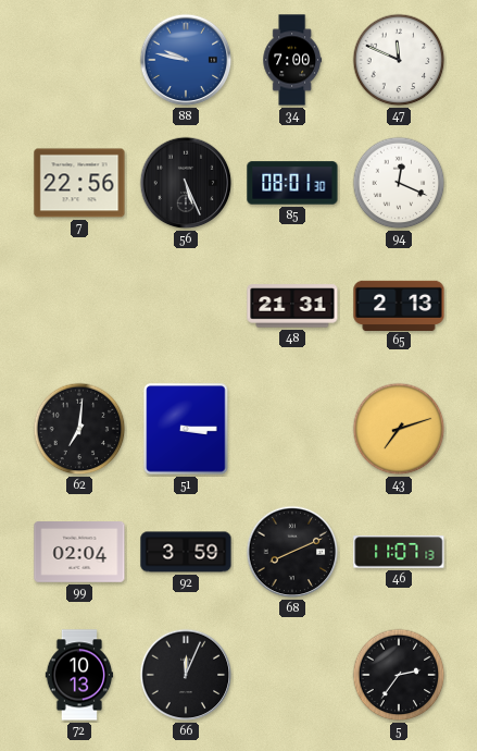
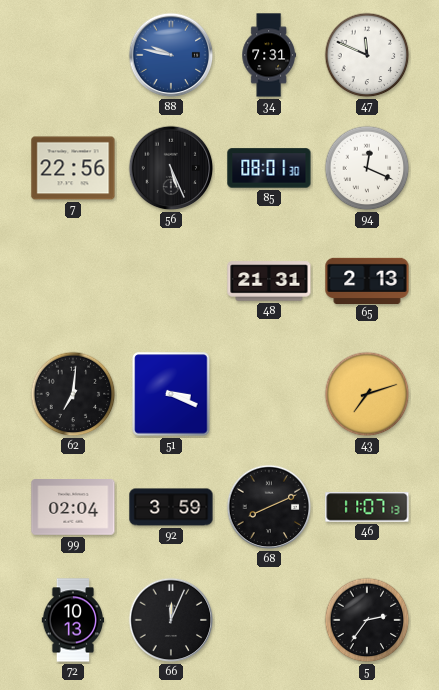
34: 7:00 -> 7:31 (268, 55)
51: 3:15 -> 3:19 (171, 394)
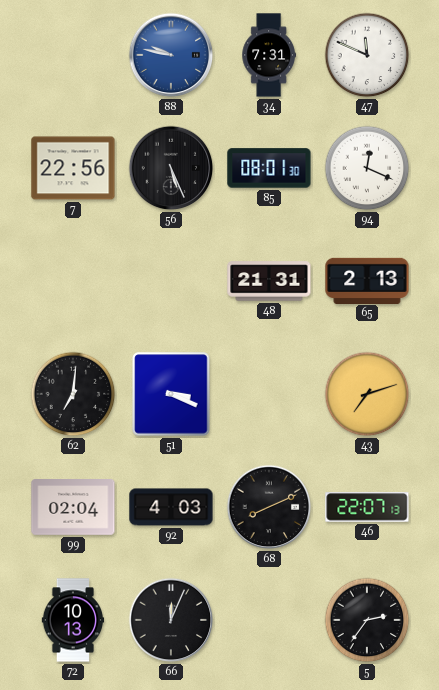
92: 3:59 -> 4:03 (171, 507)
46: 11:07 -> 22:07 (367, 507)
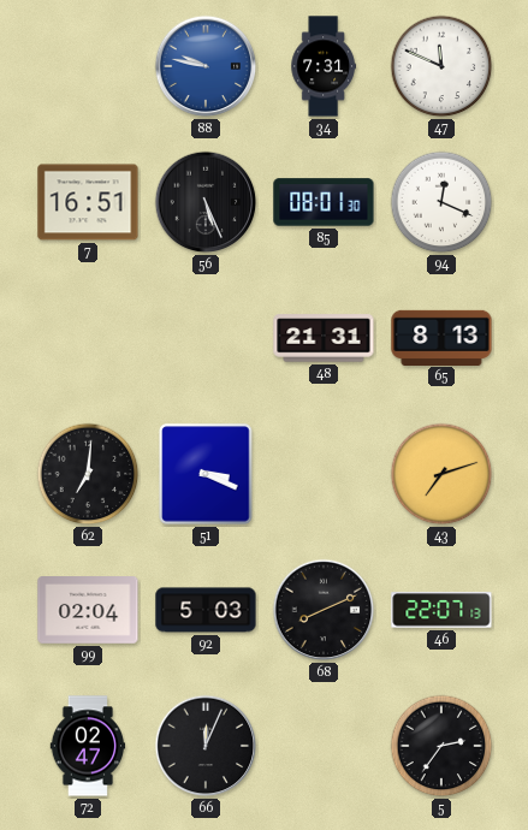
7: 22:56 -> 16:51 (88, 202)
65: 2:13 -> 8:13 (441, 337)
92: 4:03 -> 5:03 (206, 610)
72: 10:13 -> 02:47 (88, 746)
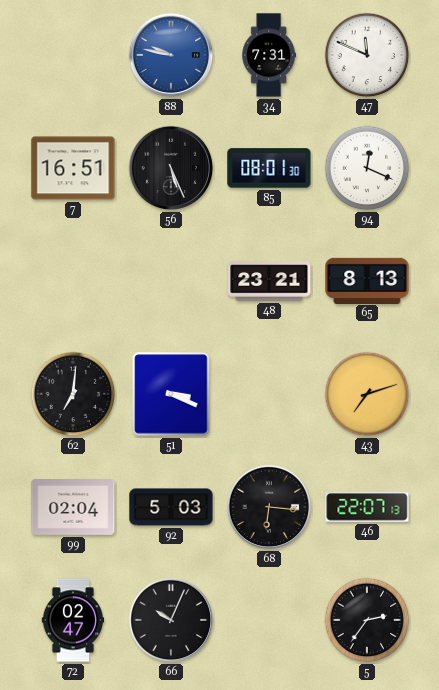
48: 21:31 -> 23:21 (269, 281)
68: 8:11 -> 6:16 (269, 507)
66: 12:04 -> 10:04 (171, 620)
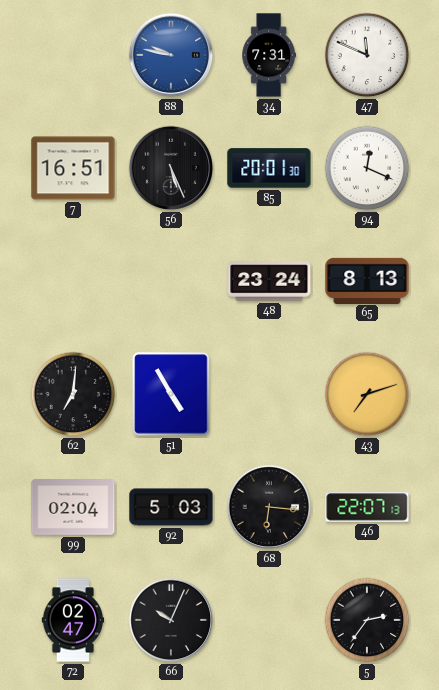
85: 08:01 -> 20:01 (269, 168)
48: 23:21 -> 23:24 (269, 281)
51: 3:19 -> 4:55 (171, 394)
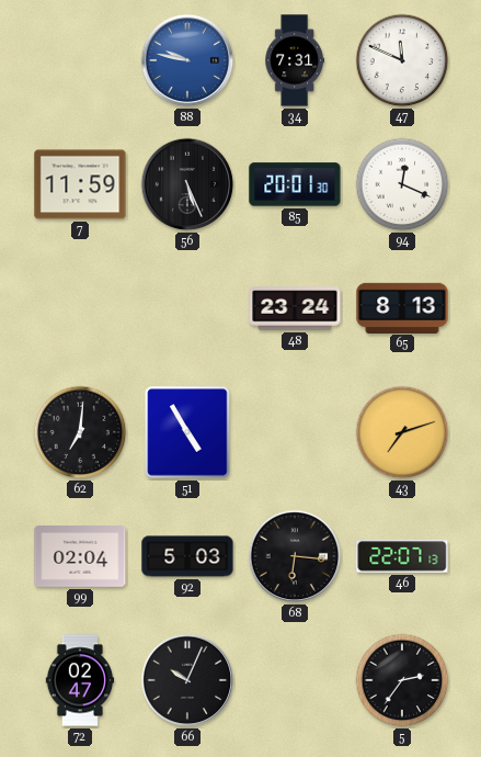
7: 16:51 -> 11:59 (80, 184)
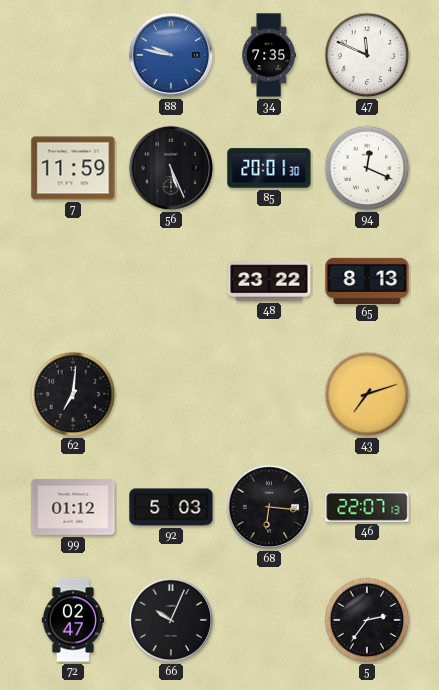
34: 7:31 -> 7:35 (268, 55)
48: 23:24 -> 23:22 (269, 281)
51: 4:55 -> none (187, 432)
99: 02:04 -> 01:12 (73, 508)
